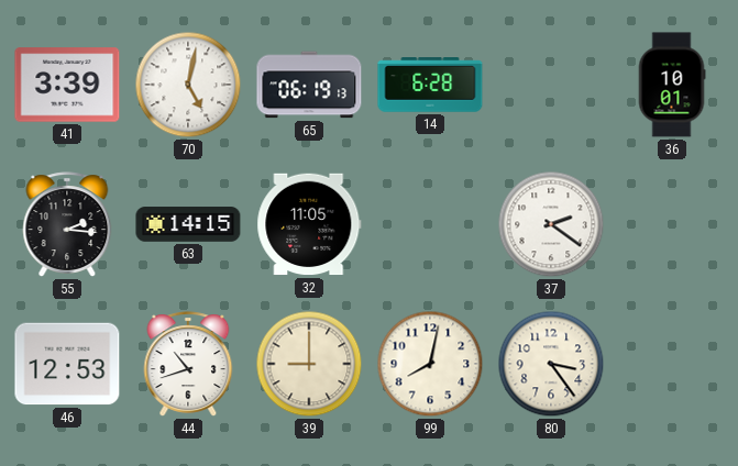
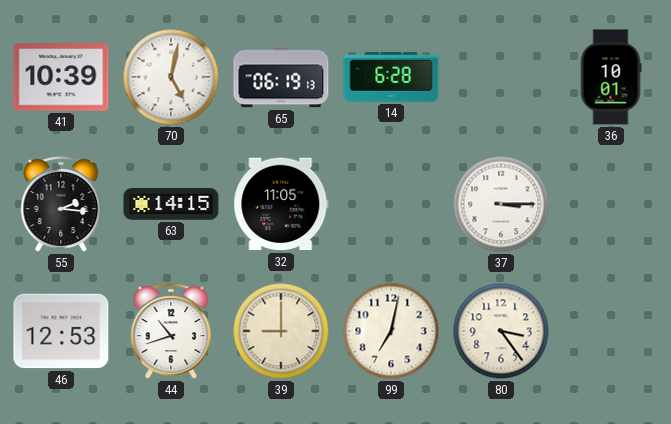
41: 3:39 -> 10:39 (61, 77)
37: 2:21 -> 3:15 (501, 204)
99: 8:02 -> 7:02 (391, 331)
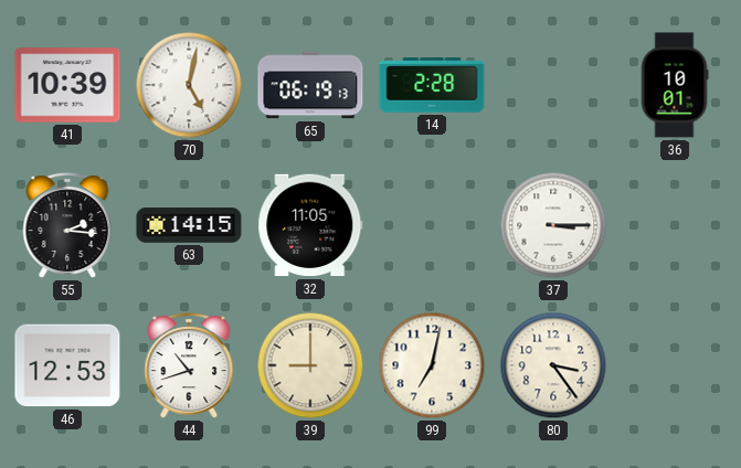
14: 6:28 -> 2:28 (432, 85)
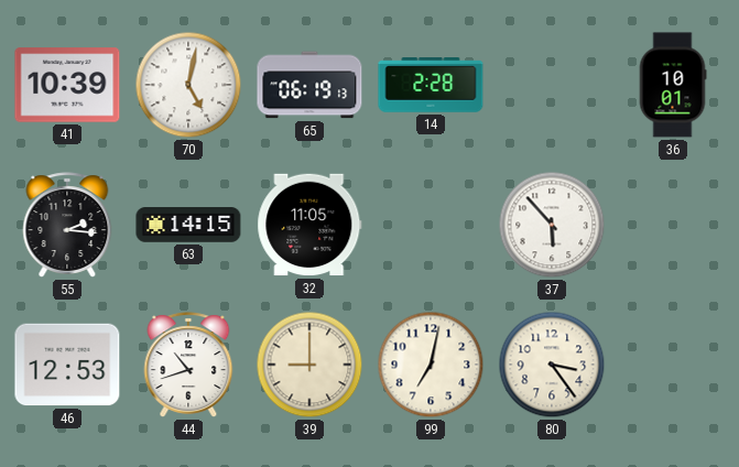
37: 3:15 -> 5:53 (552, 225)
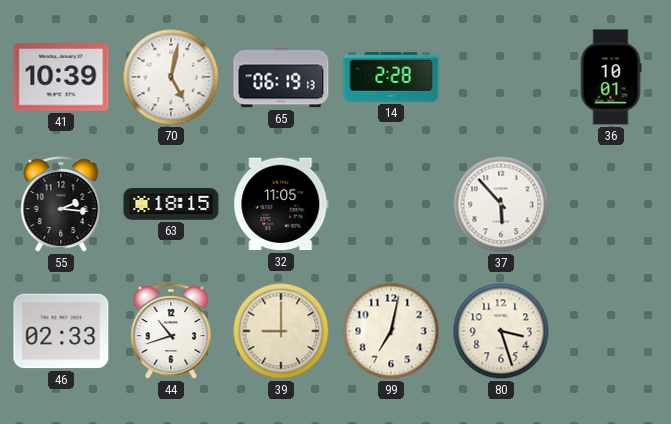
63: 14:15 -> 18:15 (171, 204)
46: 12:53 -> 02:33 (61, 331)
80: 3:24 -> 3:27 (501, 331)
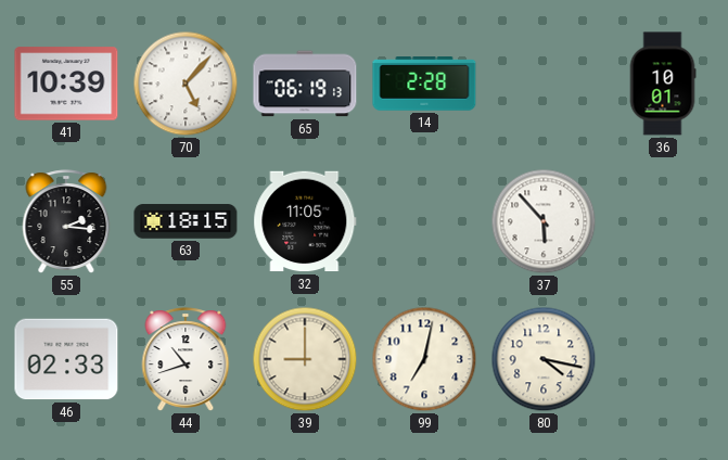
70: 5:02 -> 5:07 (186, 84)
80: 3:27 -> 4:17 (544, 359)
